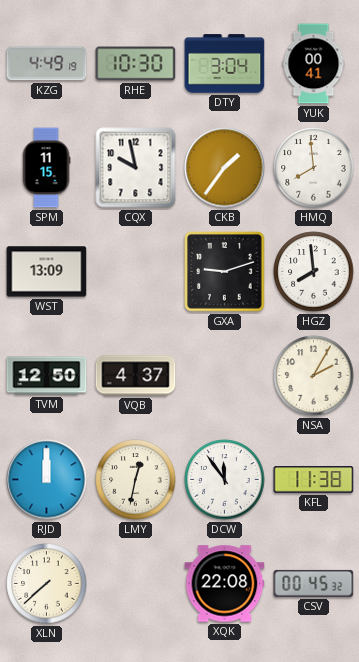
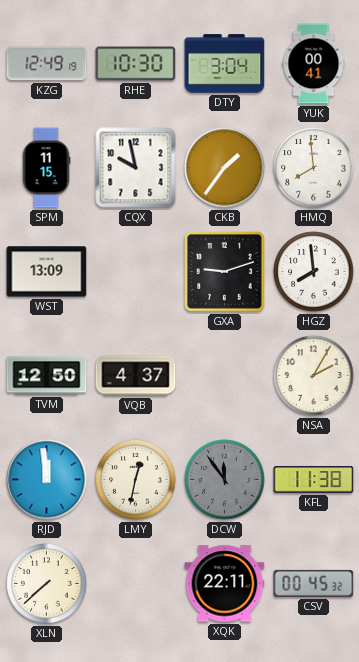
KZG: 4:49 -> 12:49 (47, 64)
RJD: 12:00 -> 11:59 (47, 480)
DCW dial: white -> grey (225, 480)
XQK: 22:08 -> 22:11 (225, 584)
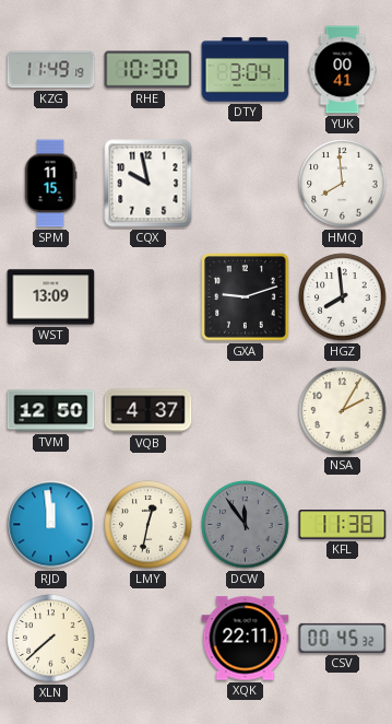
KZG: 12:49 -> 11:49 (51, 70)
CKB: 1:36 -> none (225, 168)
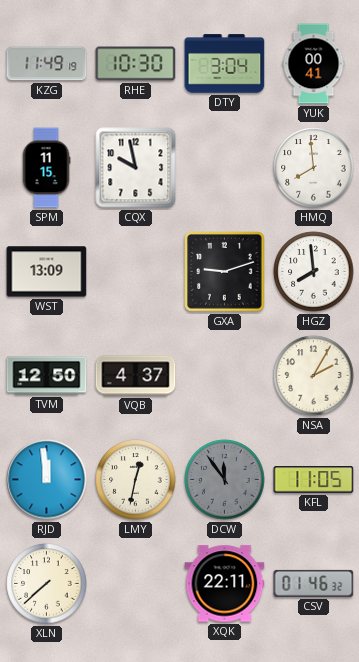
KFL: 11:38 -> 11:05 (314, 480)
CSV: 00:45 -> 01:46 (314, 583)
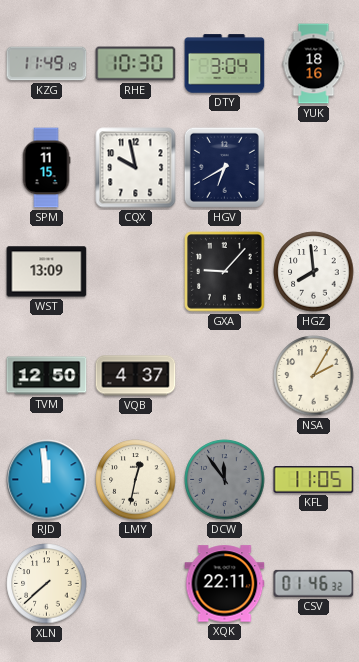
YUK: 00:41 -> 18:16 (314, 64)
HGV: none -> 6:40 (224, 167)
HMQ: 7:59 -> none (314, 168)
GXA: 9:12 -> 9:07 (225, 272)
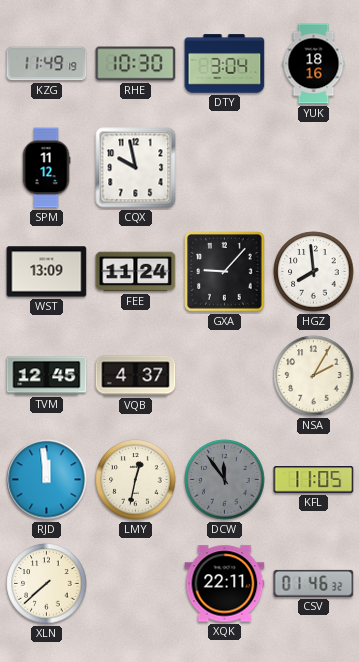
SPM: 11:15 -> 11:12 (46, 168)
HGV: 6:40 -> none (224, 167)
FEE: none -> 11:24 (136, 272)
TVM: 12:50 -> 12:45 (47, 376)
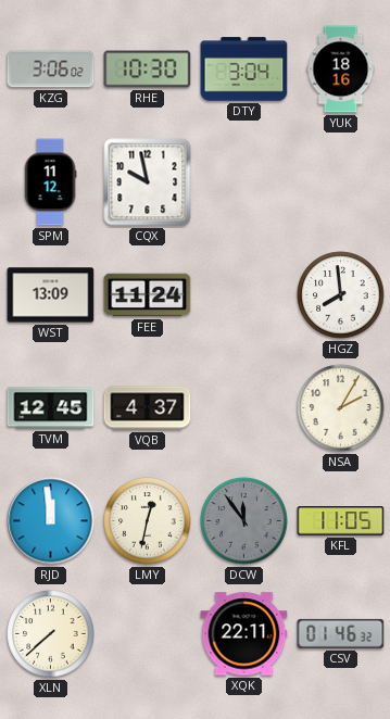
KZG: 11:49 -> 3:06 (51, 70)
GXA: 9:07 -> none (225, 272)
